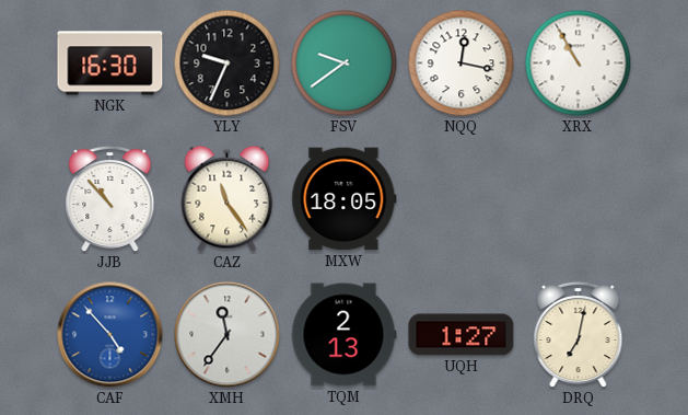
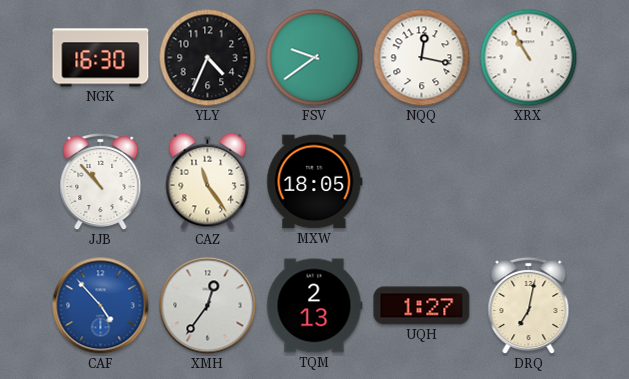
YLY: 9:34 -> 4:34 (208, 58)
XMH: 11:36 -> 12:36 (208, 306)
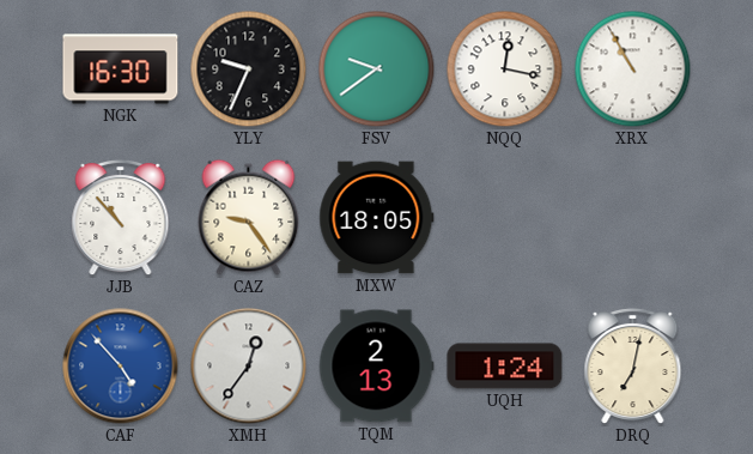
YLY: 4:34 -> 9:34 (249, 69)
CAZ: 11:24 -> 9:24 (249, 217)
UQH: 1:27 -> 1:24 (505, 367)
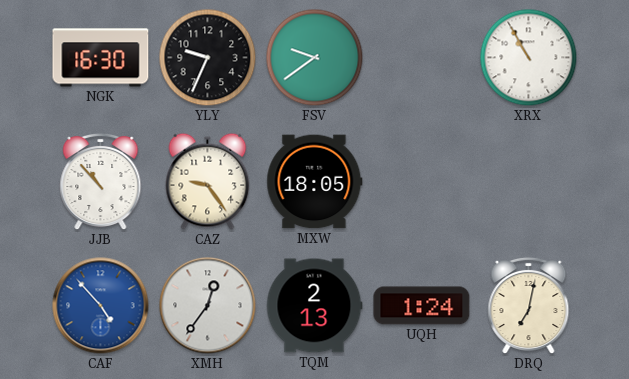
NQQ: 12:17 -> none (505, 69)
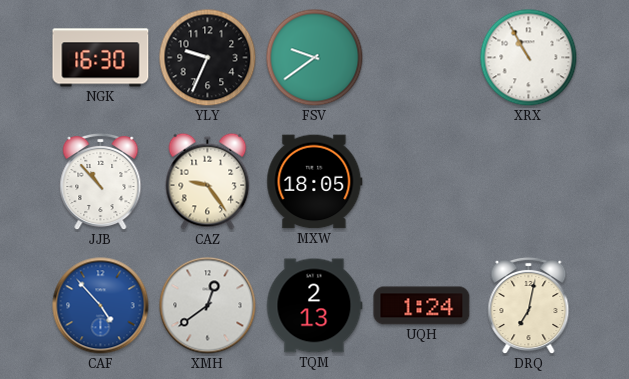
XMH: 12:36 -> 12:39 (208, 306)
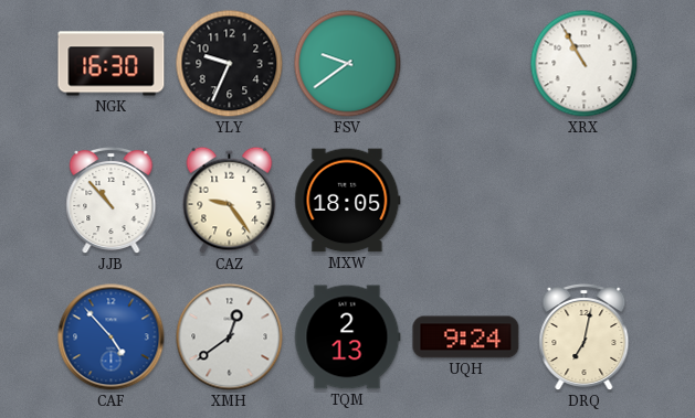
UQH: 1:24 -> 9:24 (466, 337)
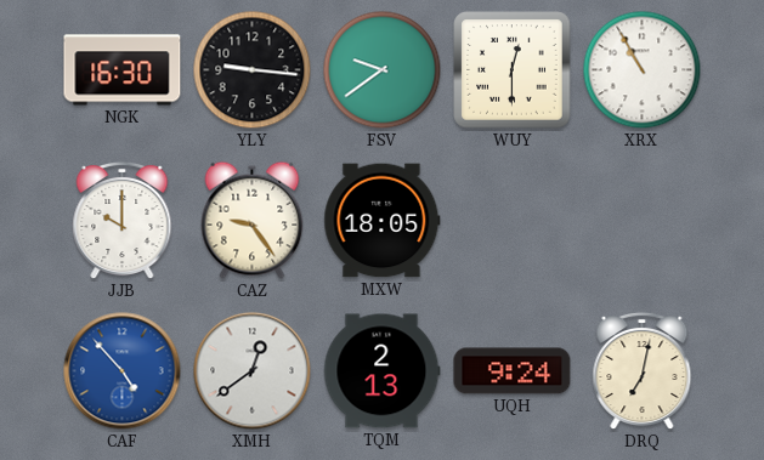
YLY: 9:34 -> 9:16 (253, 70)
WUY: none -> 12:30 (513, 70)
JJB: 10:53 -> 10:00 (123, 221)
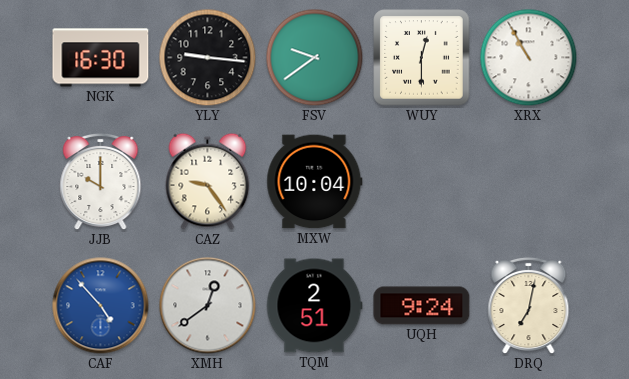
MXW: 18:05 -> 10:04 (315, 182)
TQM: 2:13 -> 2:51 (314, 306)
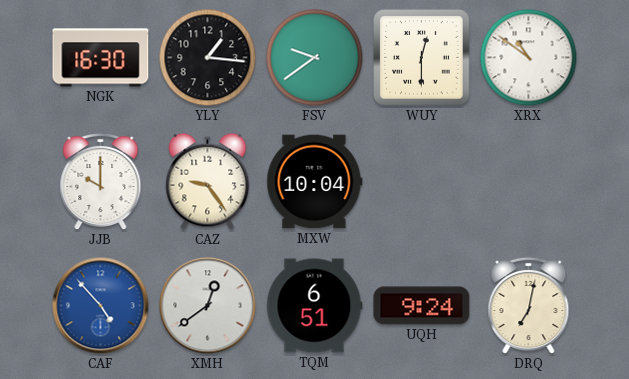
YLY: 9:16 -> 1:16 (208, 58)
XRX: 10:55 -> 10:51 (529, 58)
TQM: 2:51 -> 6:51 (314, 306)
